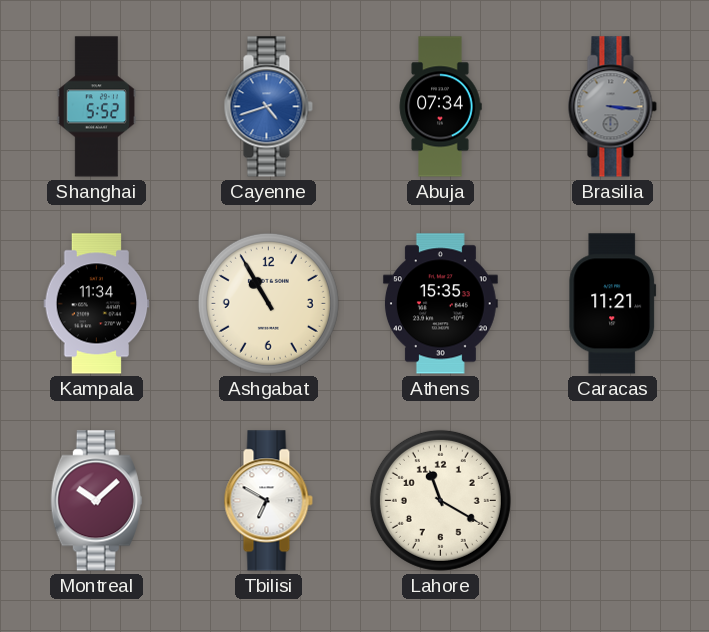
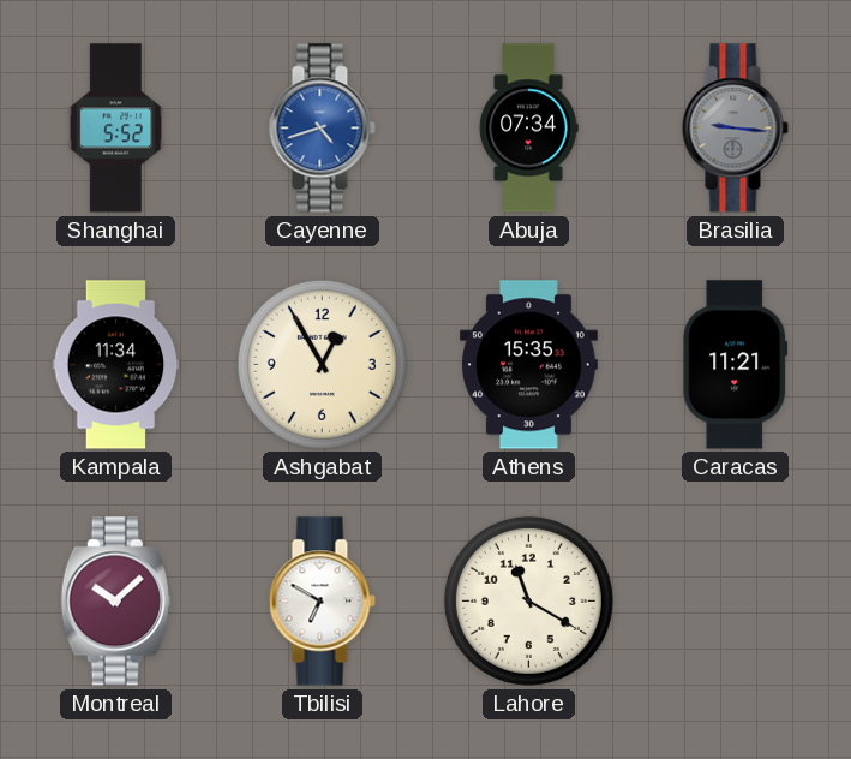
Brasilia: 3:16 -> 9:16 (735, 129)
Ashgabat: 10:55 -> 12:55 (322, 364)
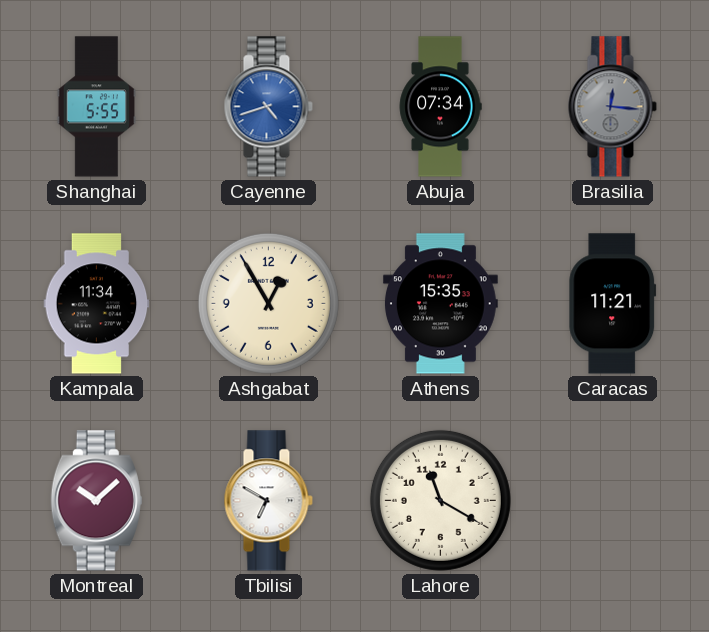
Shanghai: 5:52 -> 5:55 (97, 107)
Brasilia: 9:16 -> 12:16 (612, 107)
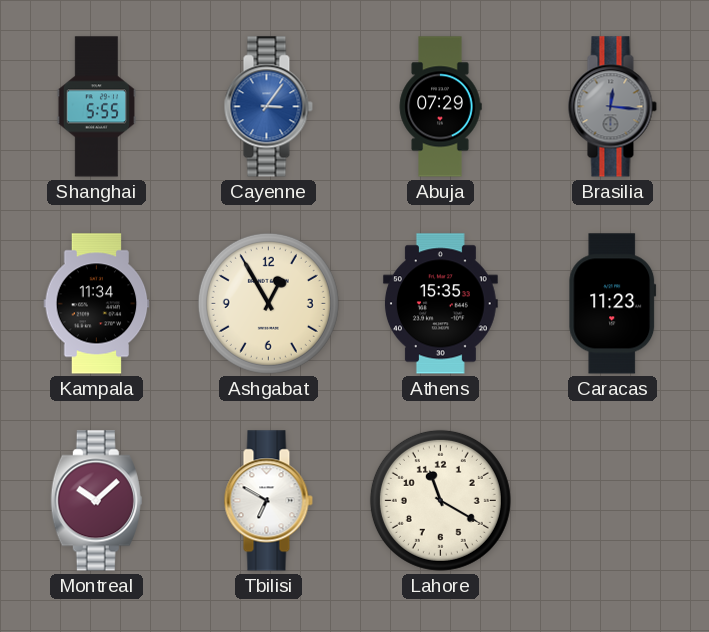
Cayenne: 4:42 -> 3:06 (268, 107)
Abuja: 07:34 -> 07:29 (440, 107)
Caracas: 11:21 -> 11:23 (613, 304)
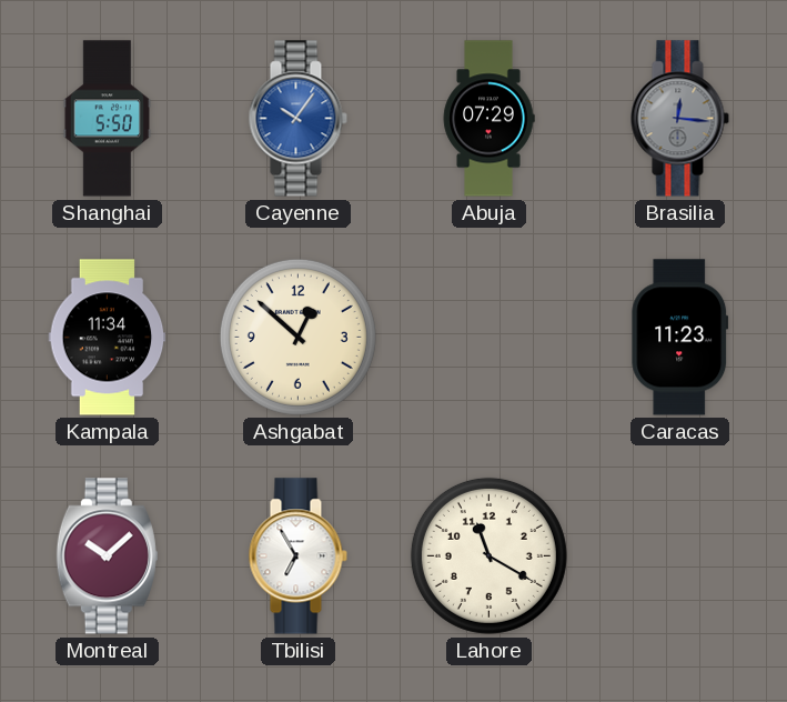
Shanghai: 5:55 -> 5:50 (108, 119)
Cayenne: 3:06 -> 10:06 (297, 119)
Ashgabat: 12:55 -> 12:52 (297, 337)
Athens: 15:35 -> none (440, 304)
Tbilisi: 6:50 -> 6:55 (297, 556)
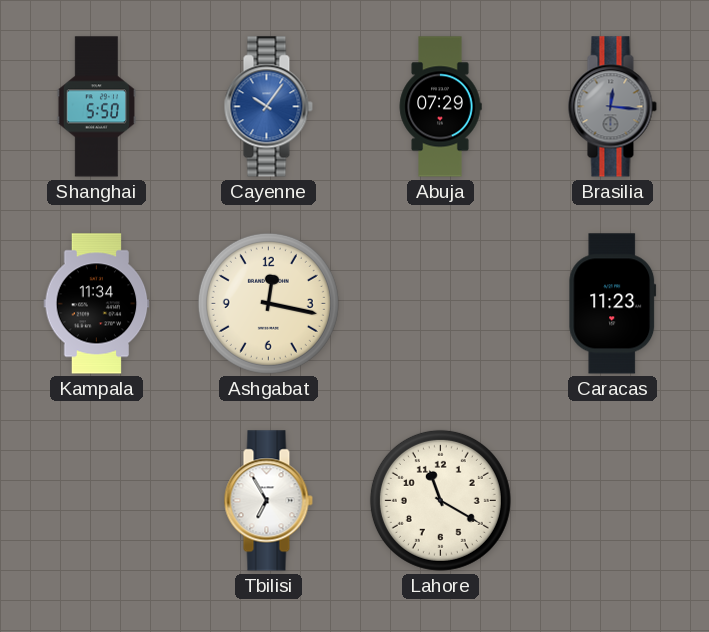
Ashgabat: 12:52 -> 12:17 (268, 303)
Montreal: 10:08 -> none (107, 556)
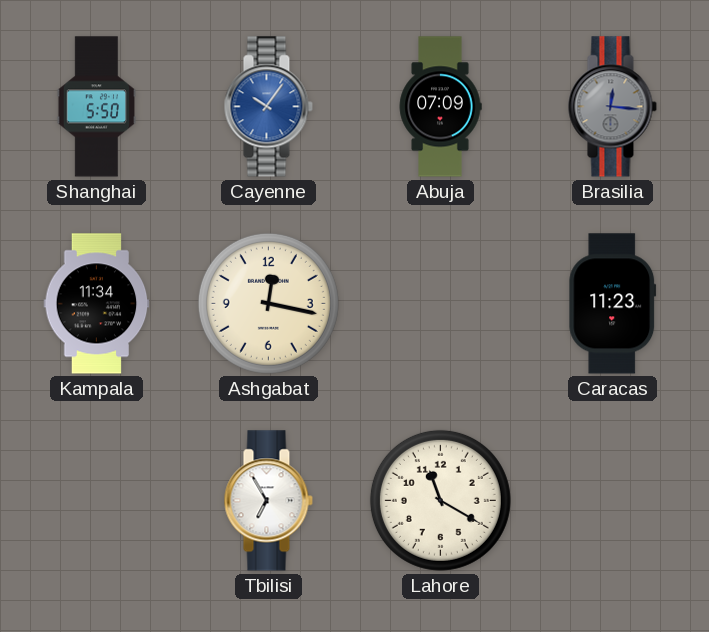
Abuja: 07:29 -> 07:09 (440, 107)
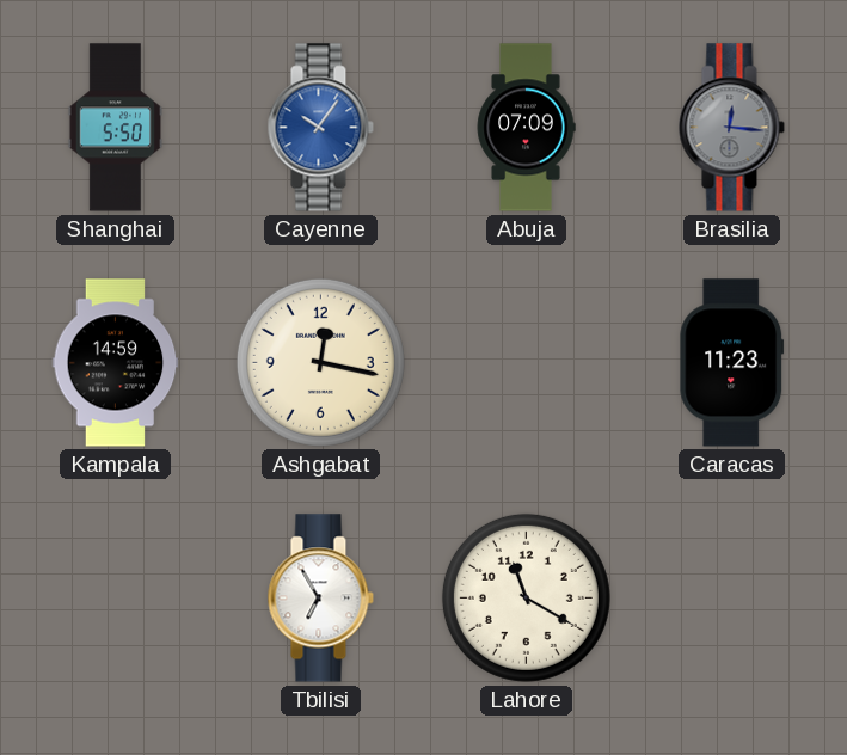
Kampala: 11:34 -> 14:59 (116, 363)
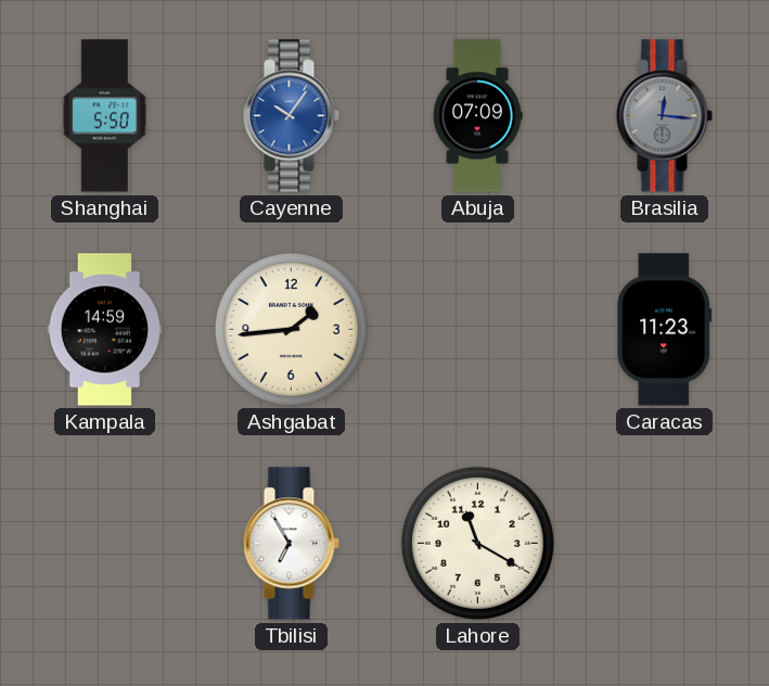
Ashgabat: 12:17 -> 1:44 (291, 329)
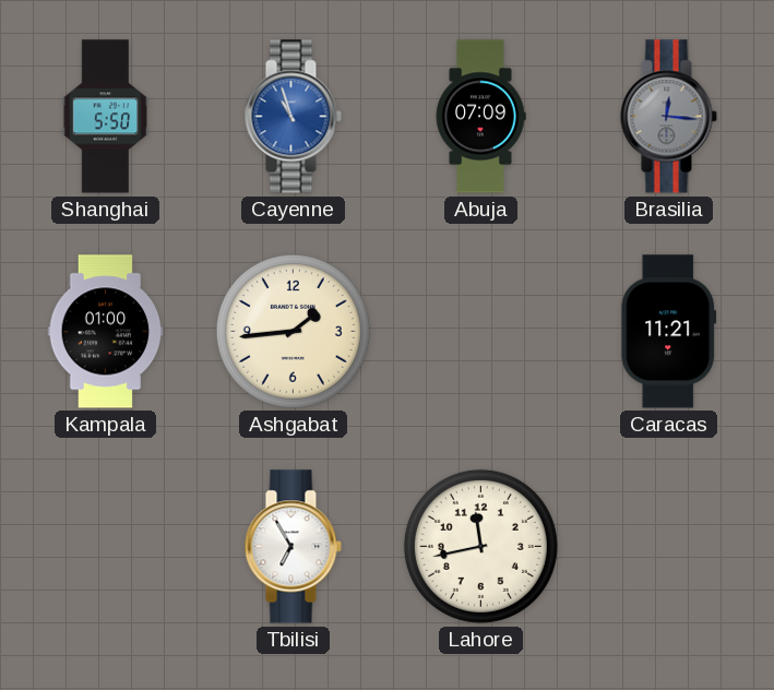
Cayenne: 10:06 -> 10:57 (293, 117)
Kampala: 14:59 -> 01:00 (106, 332)
Caracas: 11:23 -> 11:21 (669, 332)
Lahore: 11:20 -> 11:43 (480, 546)
